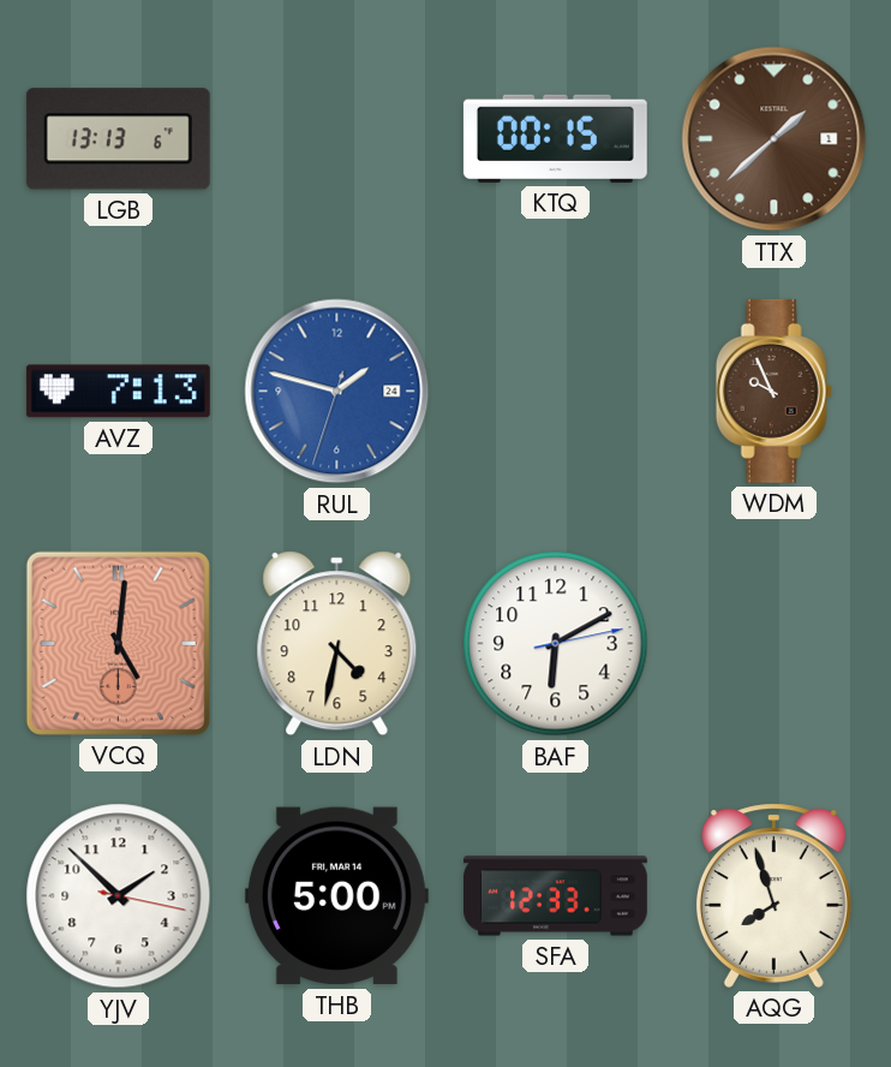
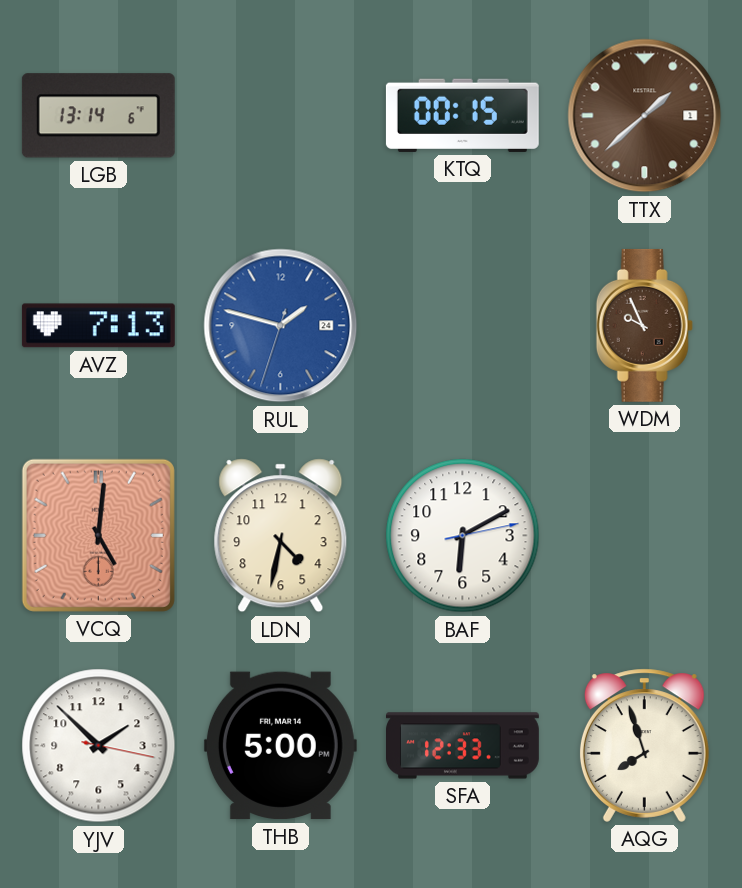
LGB: 13:13 -> 13:14 (98, 116)
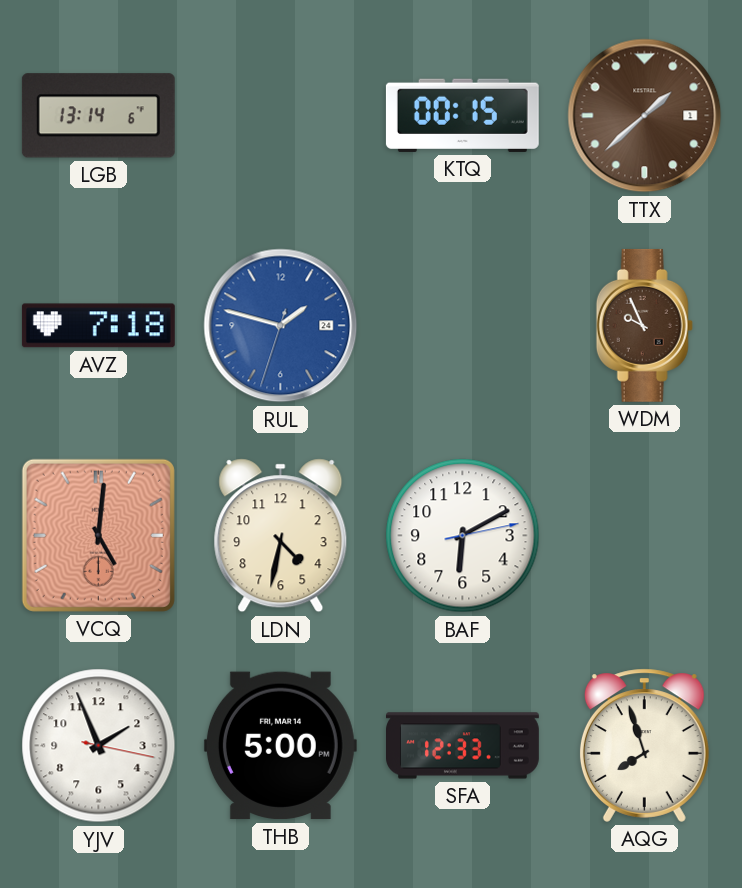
AVZ: 7:13 -> 7:18 (98, 326)
YJV: 1:52 -> 1:56 (99, 746)
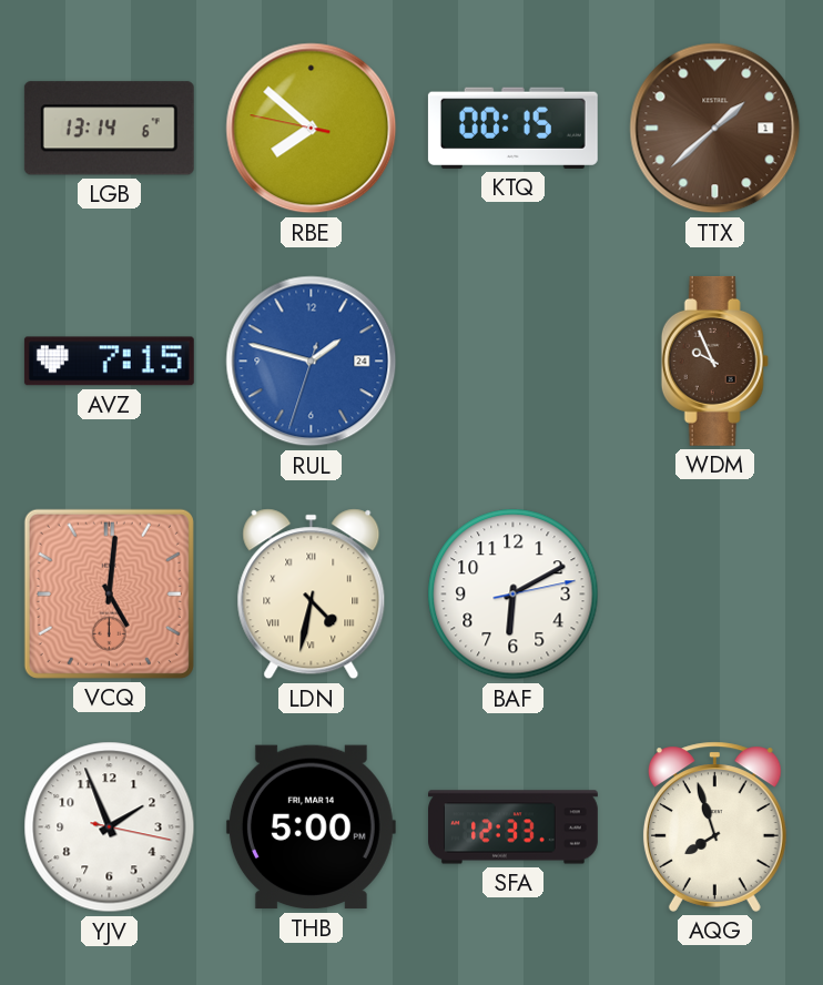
RBE: none -> 7:51 (312, 129)
AVZ: 7:18 -> 7:15 (109, 362)
LDN numerals: Arabic -> Roman (312, 595)
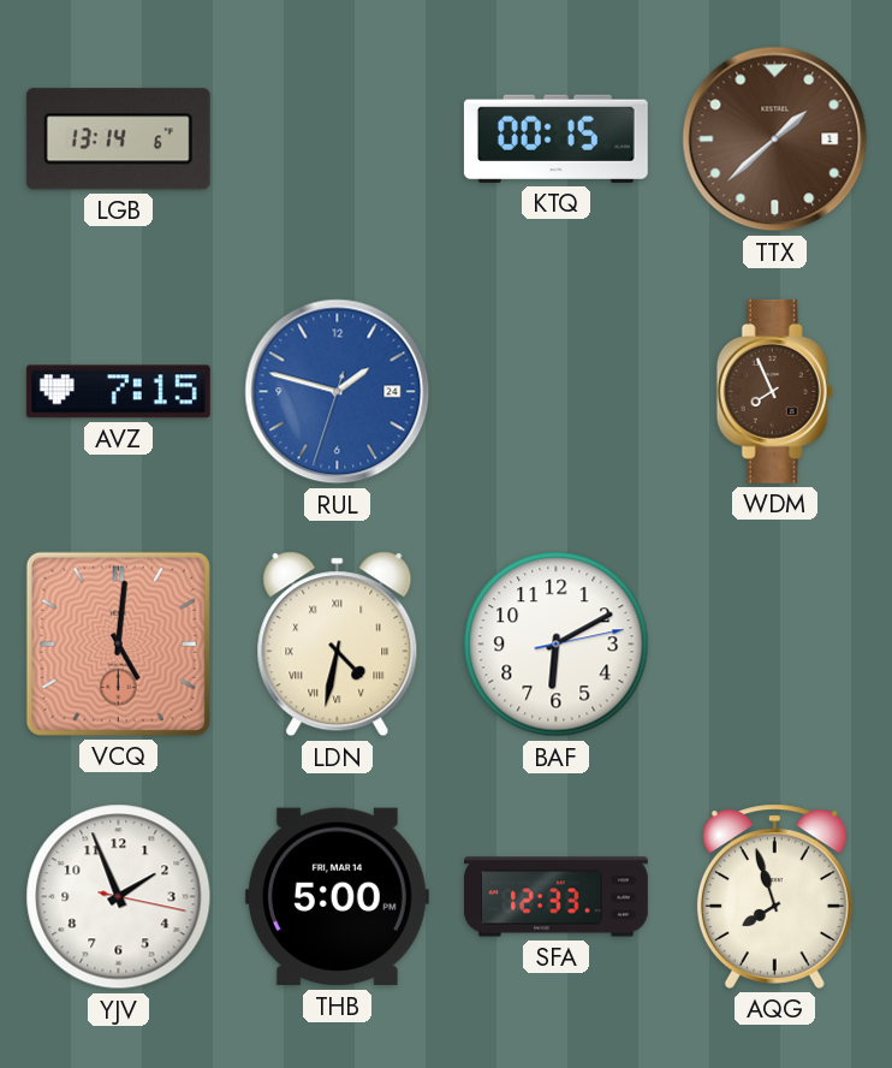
RBE: 7:51 -> none (312, 129)
WDM: 9:56 -> 7:56 (774, 391)
